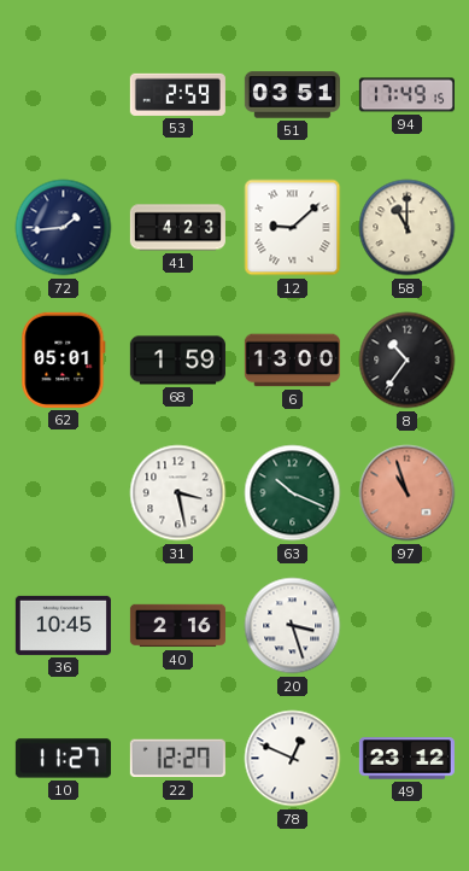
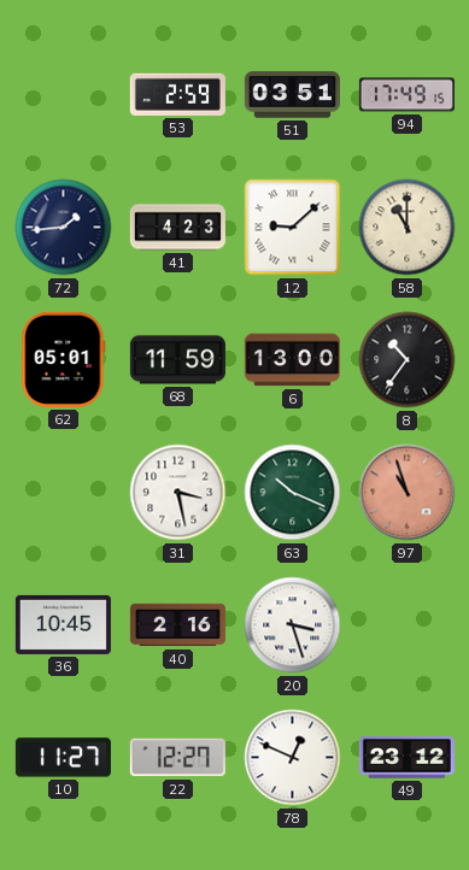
68: 1:59 -> 11:59 (177, 360)
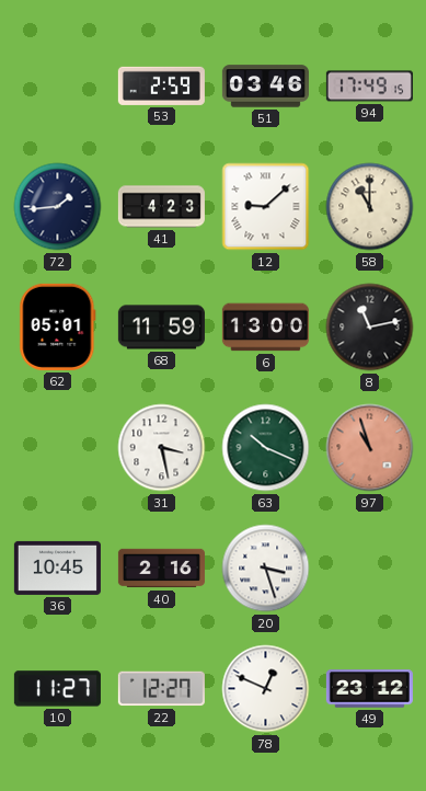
51: 03:51 -> 03:46 (265, 87)
8: 10:36 -> 11:13 (370, 328)
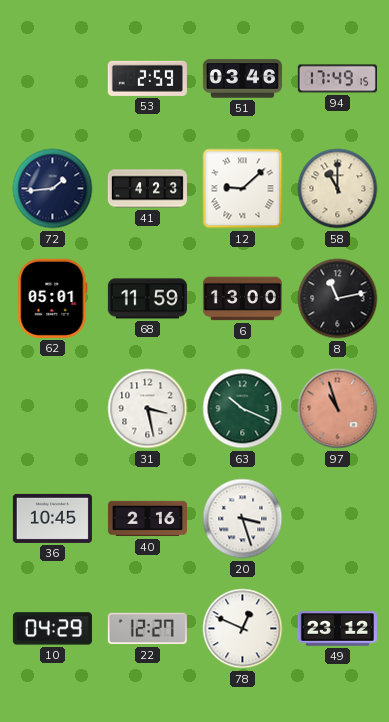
10: 11:27 -> 04:29 (52, 629)
